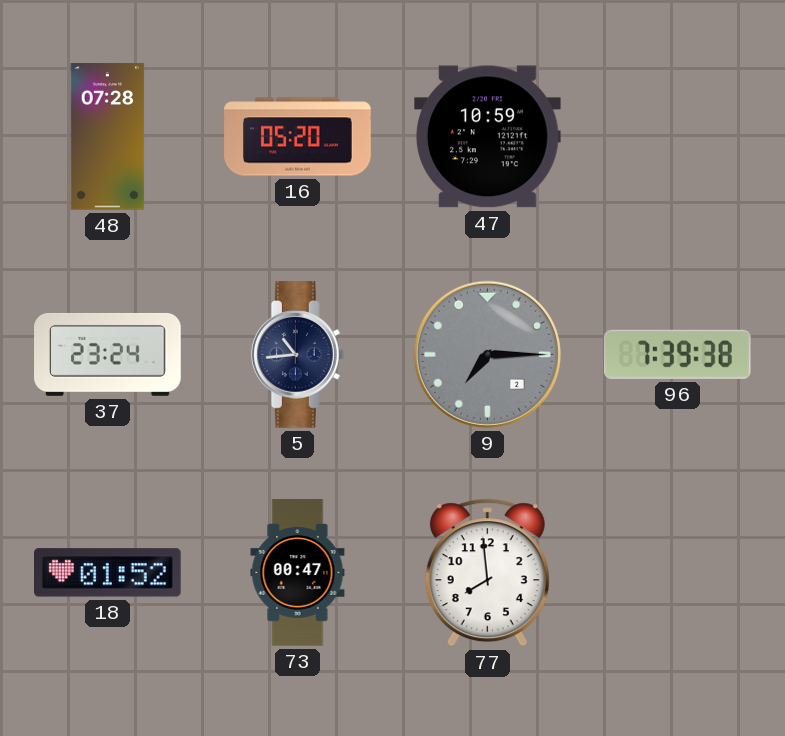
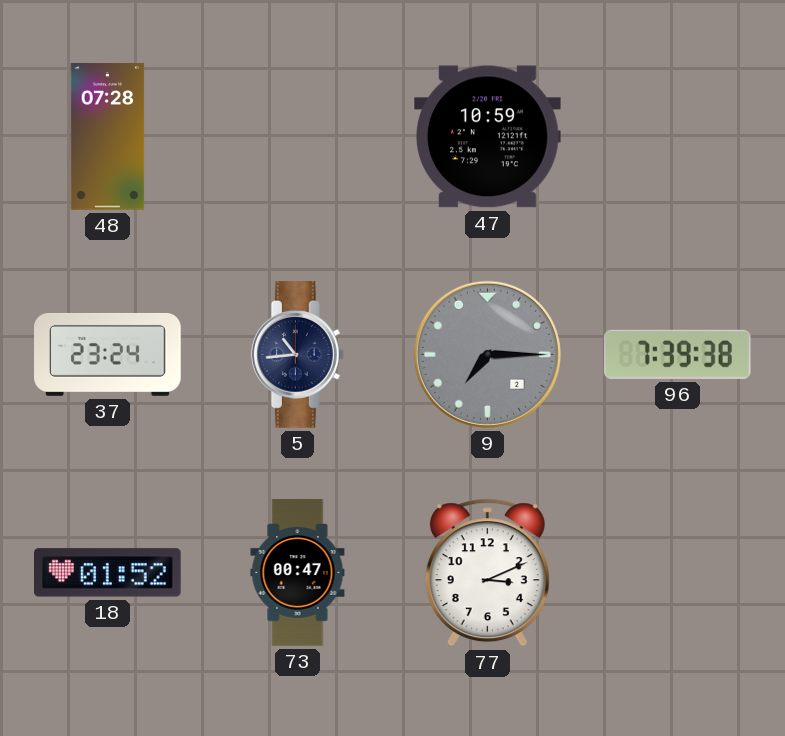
16: 05:20 -> none (298, 137)
77: 7:59 -> 3:11 (487, 573)
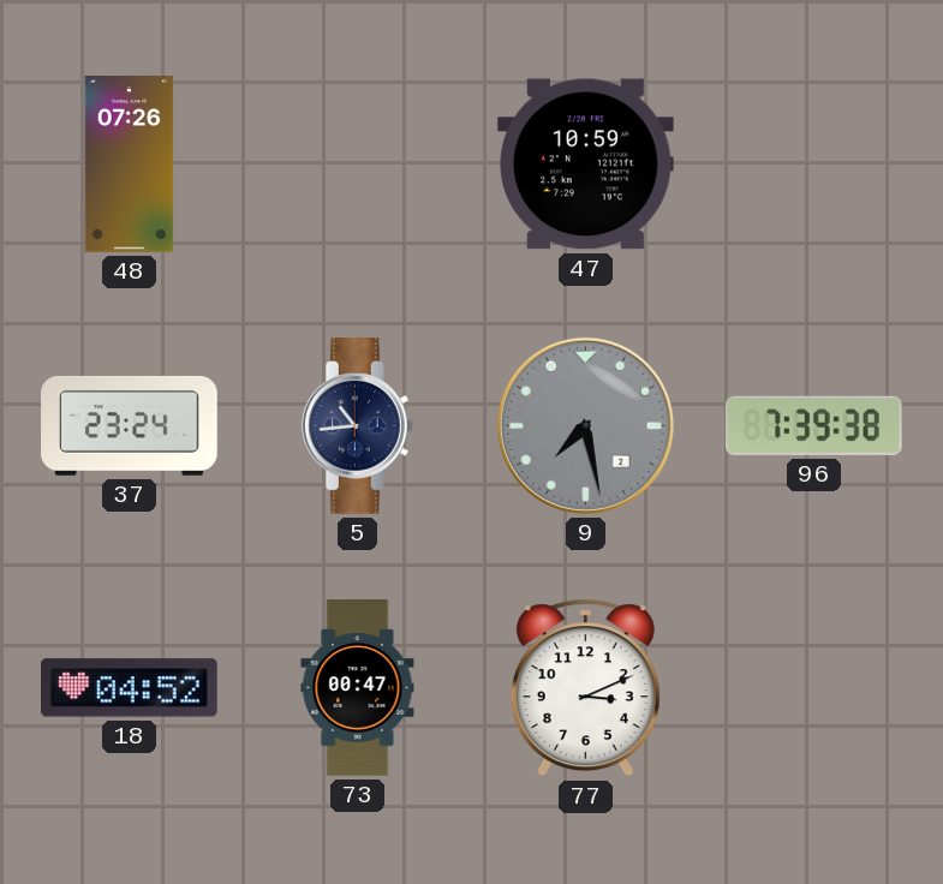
48: 07:28 -> 07:26 (130, 165)
9: 7:15 -> 7:28 (585, 425)
18: 01:52 -> 04:52 (130, 688)
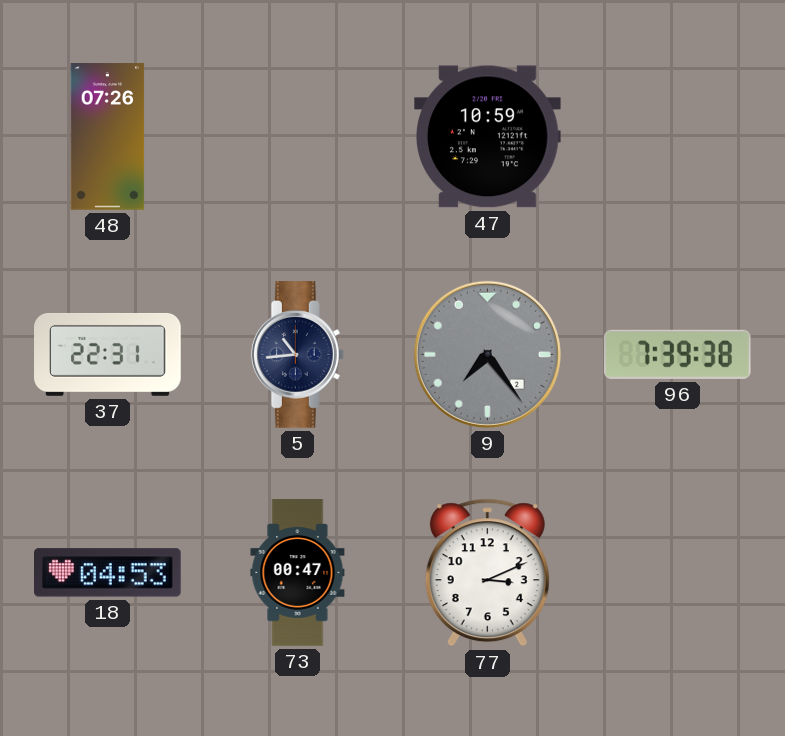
37: 23:24 -> 22:31 (108, 354)
9: 7:28 -> 7:24 (487, 354)
18: 04:52 -> 04:53 (108, 573)
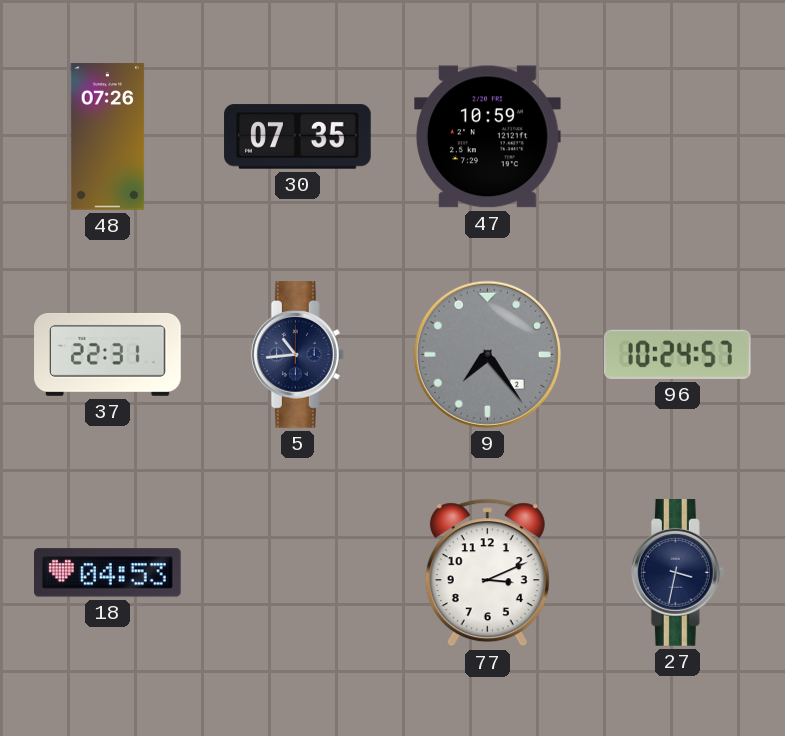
30: none -> 07:35 (298, 137)
96: 7:39 -> 10:24 (677, 354)
73: 00:47 -> none (298, 573)
27: none -> 3:32 (677, 573)
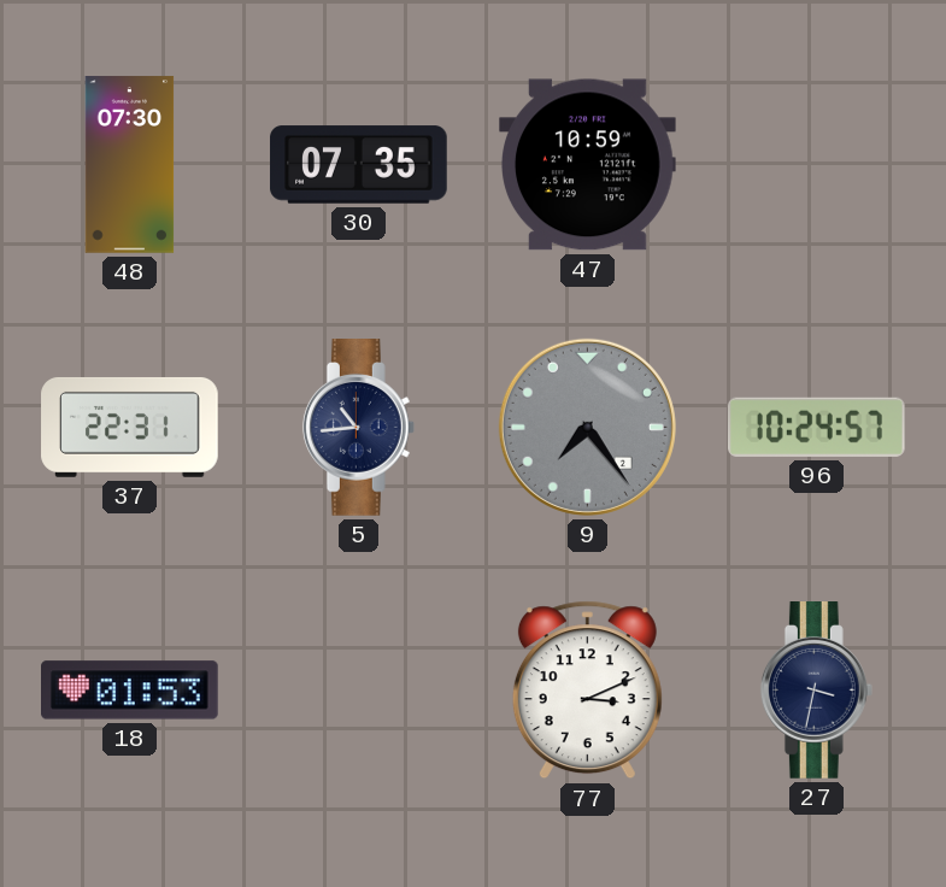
48: 07:26 -> 07:30 (130, 165)
18: 04:53 -> 01:53 (130, 691)
